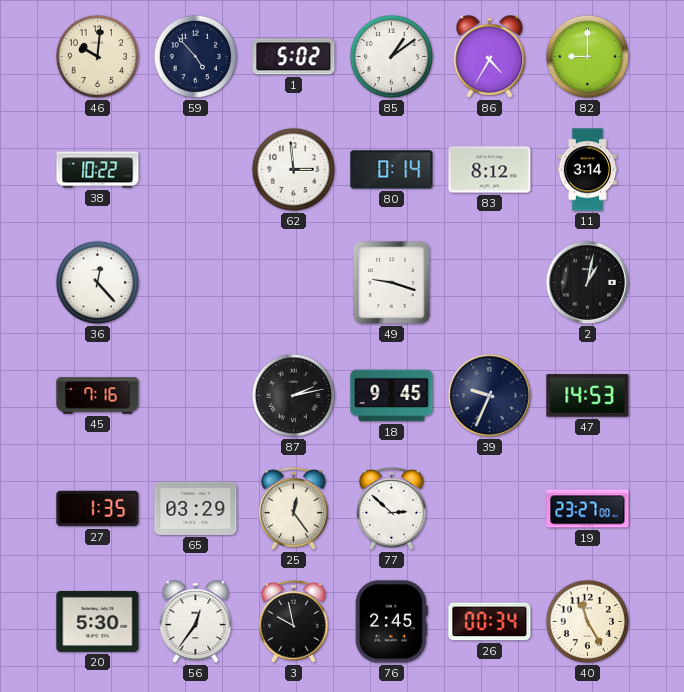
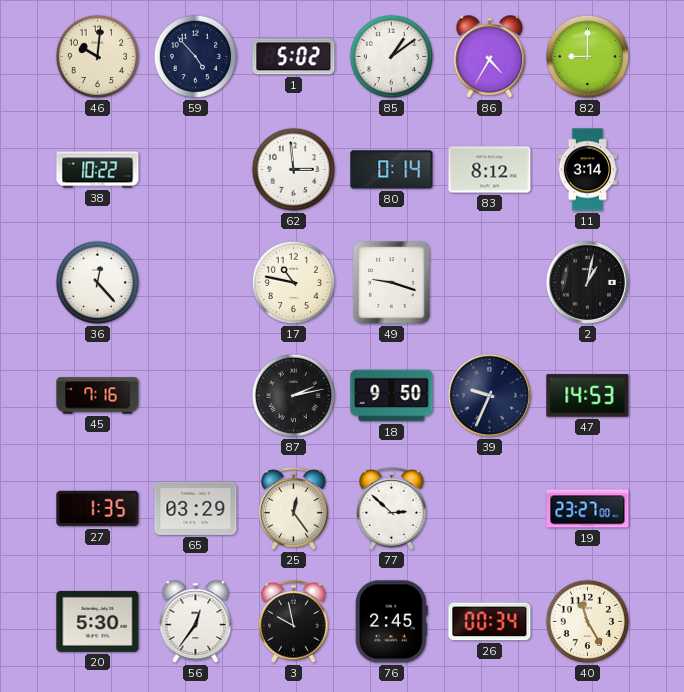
17: none -> 10:47 (294, 283)
18: 9:45 -> 9:50 (392, 396)
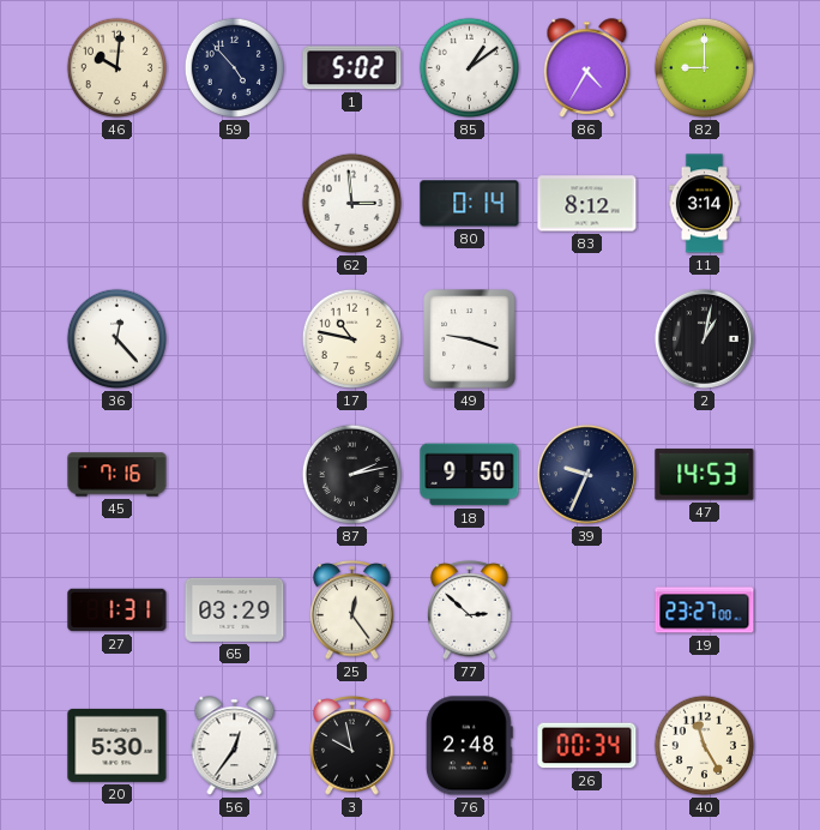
38: 10:22 -> none (98, 170)
27: 1:35 -> 1:31 (117, 611)
76: 2:45 -> 2:48 (469, 746)
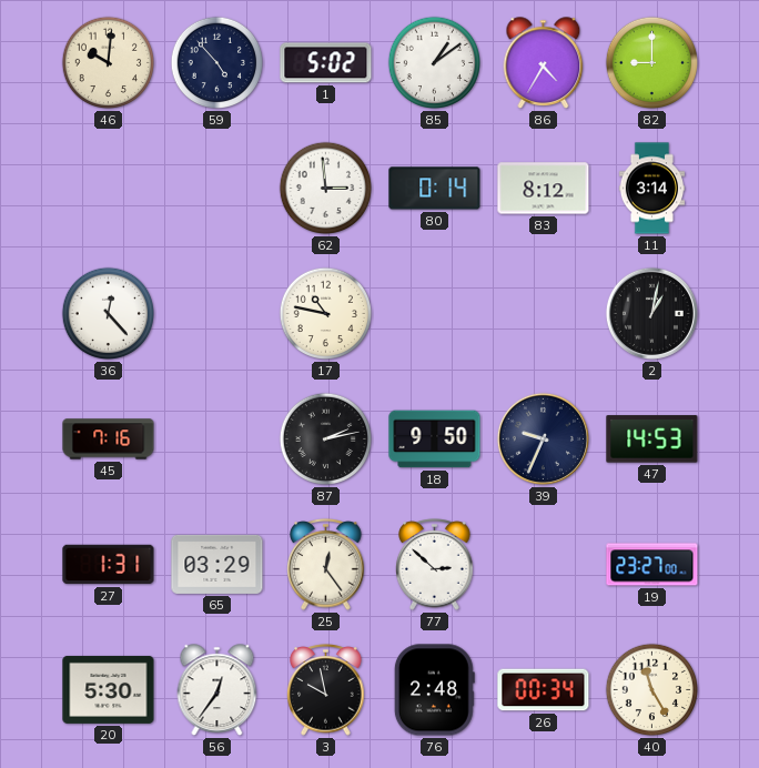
49: 9:18 -> none (470, 339)
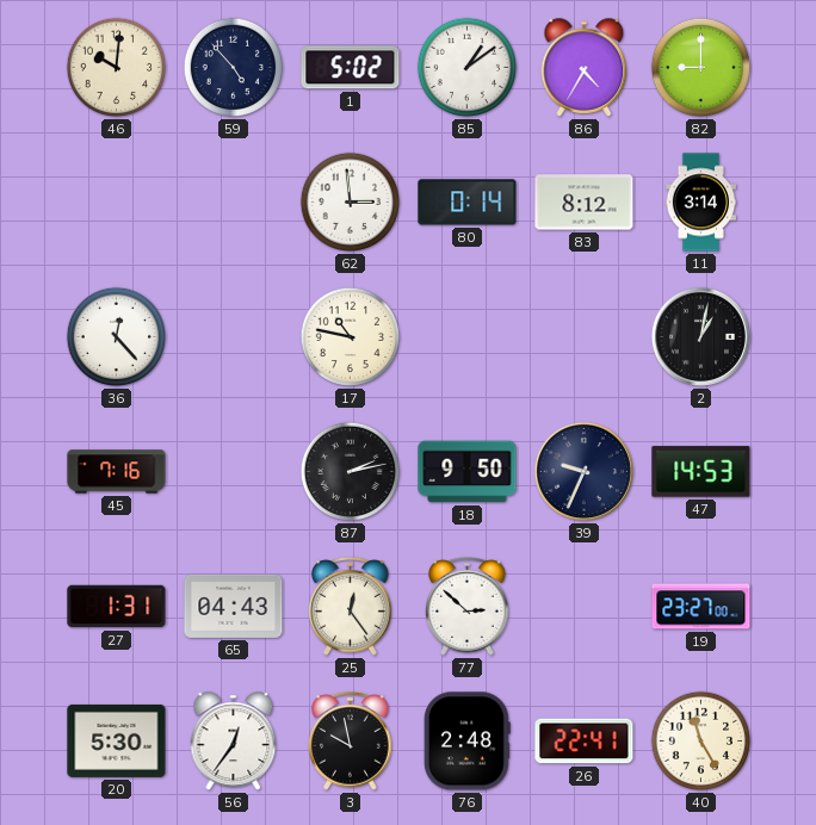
65: 03:29 -> 04:43 (234, 606)
26: 00:34 -> 22:41 (585, 742)
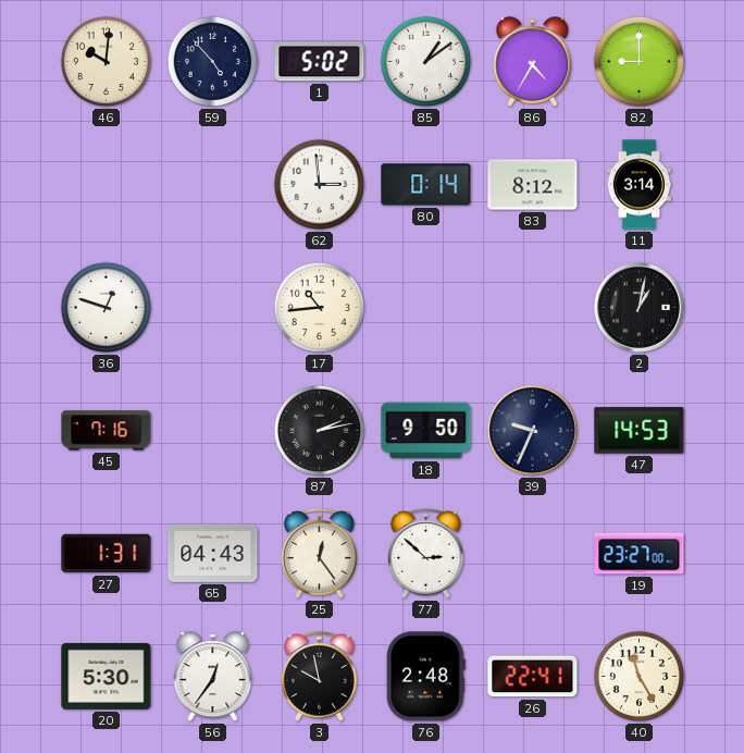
36: 12:23 -> 12:48 (107, 308)
17: 10:47 -> 10:44 (320, 308)
